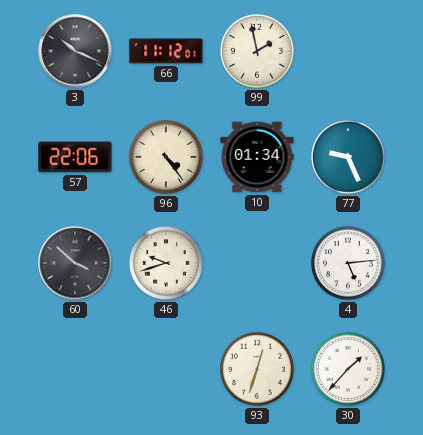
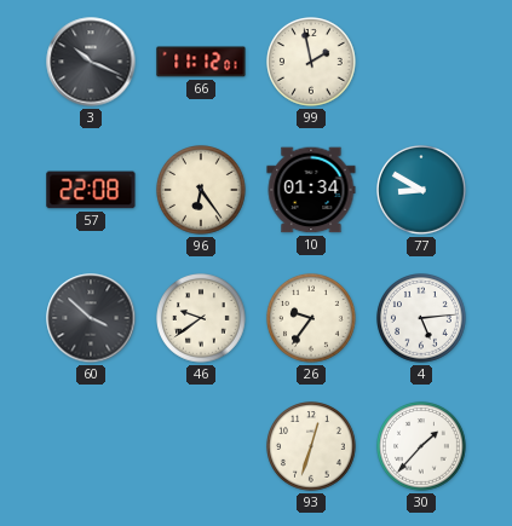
57: 22:06 -> 22:08 (91, 190)
96: 4:24 -> 6:24 (202, 191)
77: 9:26 -> 8:50 (422, 191)
46: 9:42 -> 9:39 (202, 319)
26: none -> 9:36 (312, 319)
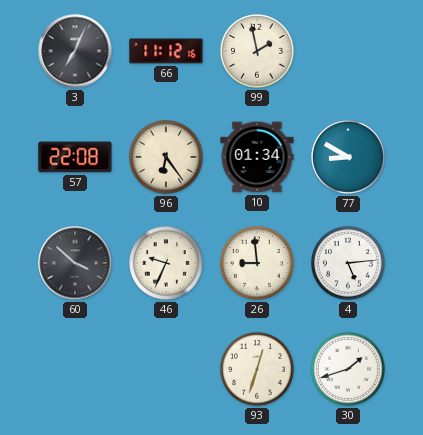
3: 10:19 -> 7:04 (75, 51)
66: 11:12:01 -> 11:12:16 (166, 51)
46: 9:39 -> 9:34 (167, 264)
26: 9:36 -> 8:59 (258, 264)
30: 1:37 -> 1:42 (349, 370)
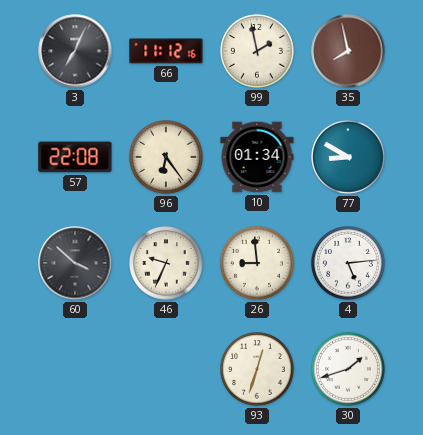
35: none -> 7:58 (348, 51)
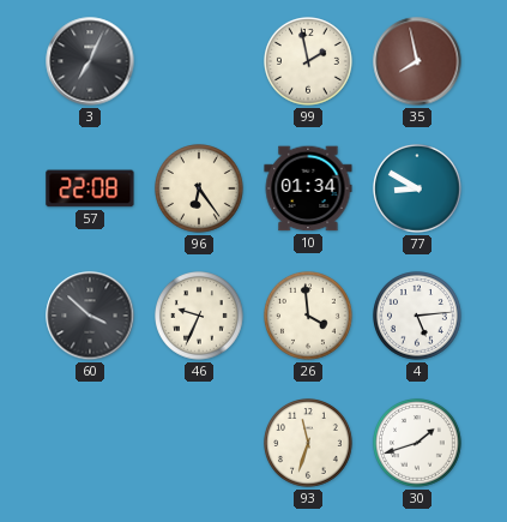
66: 11:12 -> none (166, 51)
26: 8:59 -> 3:59 (309, 317)
93: 12:33 -> 11:33 (309, 444)
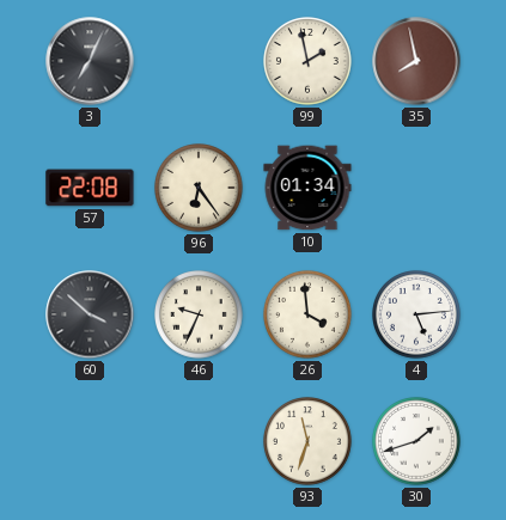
77: 8:50 -> none (418, 190)
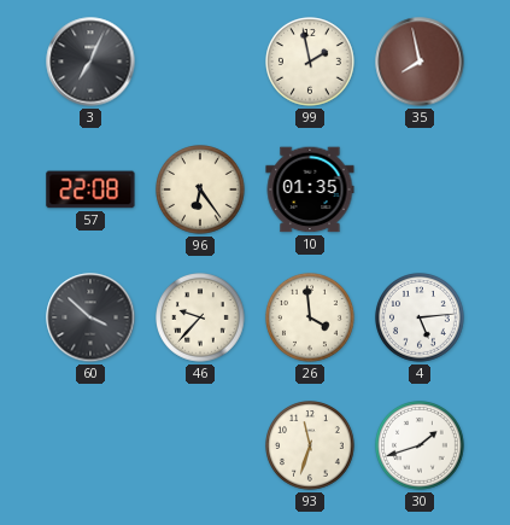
10: 01:34 -> 01:35 (310, 189)
46: 9:34 -> 9:37 (201, 319)
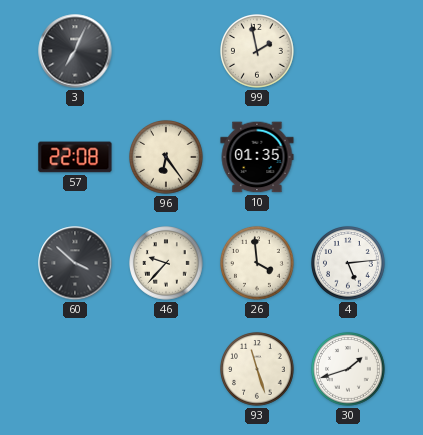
35: 7:58 -> none (420, 62)
93: 11:33 -> 11:27 (258, 370)
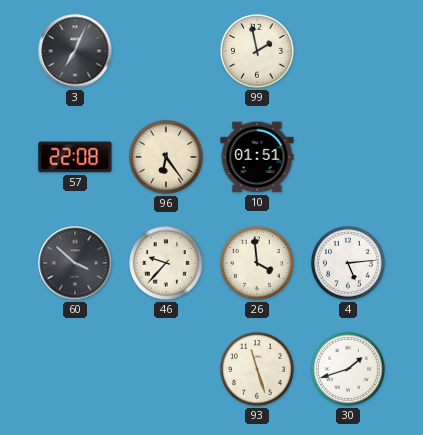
10: 01:35 -> 01:51 (257, 157)
